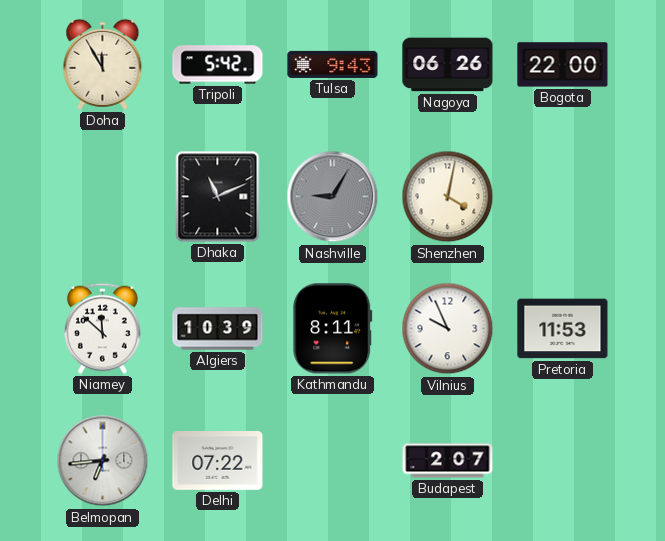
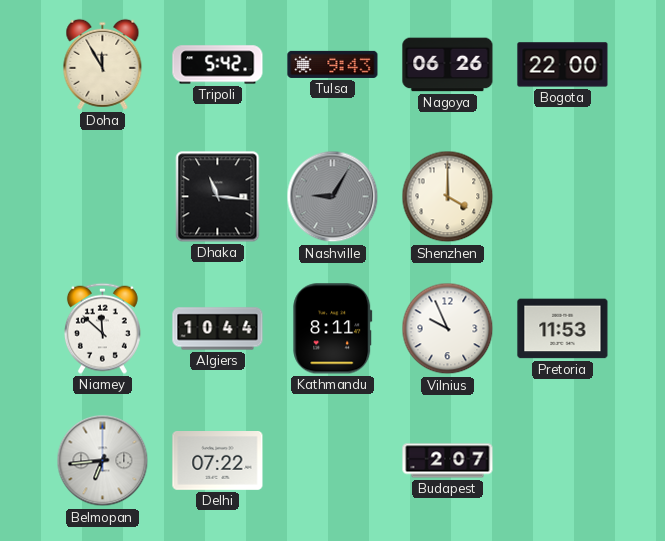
Dhaka: 11:11 -> 11:16 (218, 197)
Shenzhen: 4:02 -> 4:00 (448, 197)
Algiers: 10:39 -> 10:44 (218, 329)
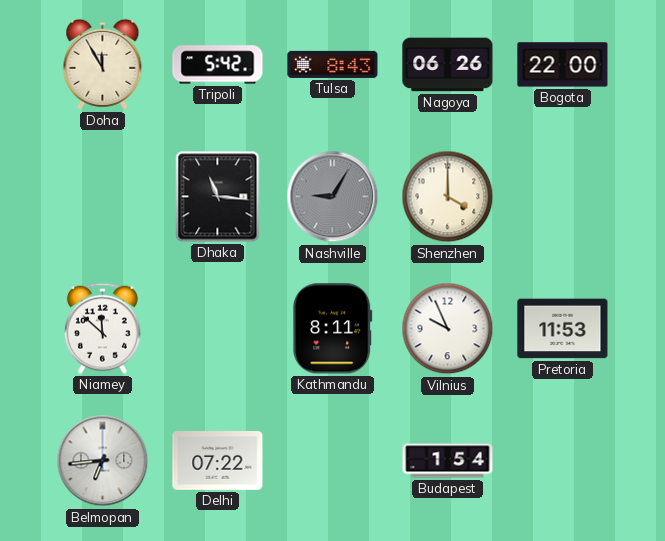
Tulsa: 9:43 -> 8:43 (333, 64)
Algiers: 10:44 -> none (218, 329)
Budapest: 2:07 -> 1:54 (448, 461)
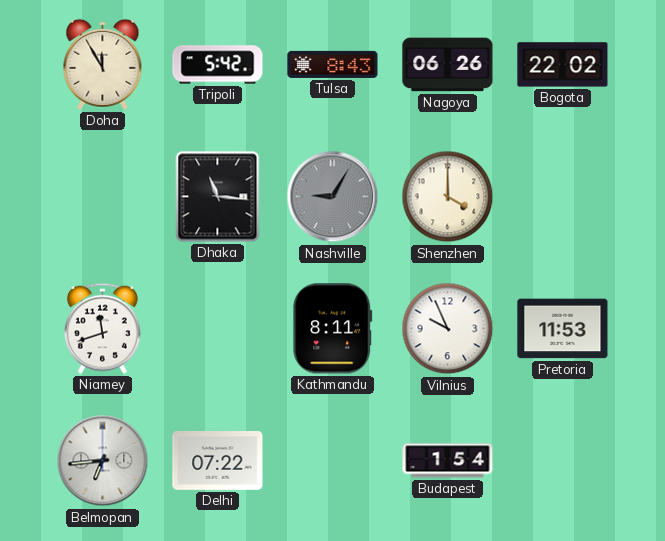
Bogota: 22:00 -> 22:02 (563, 65)
Niamey: 11:52 -> 11:42 (102, 328)
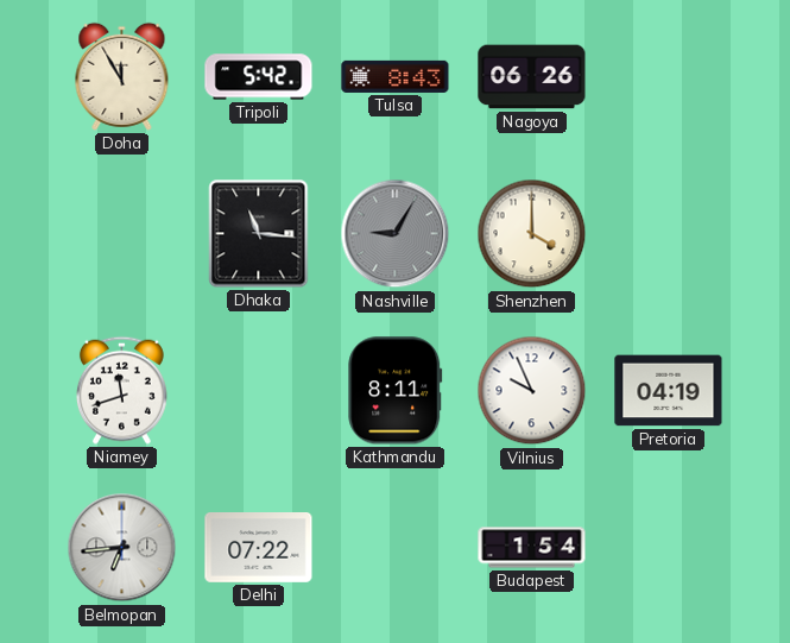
Bogota: 22:02 -> none (563, 65)
Pretoria: 11:53 -> 04:19 (669, 391)
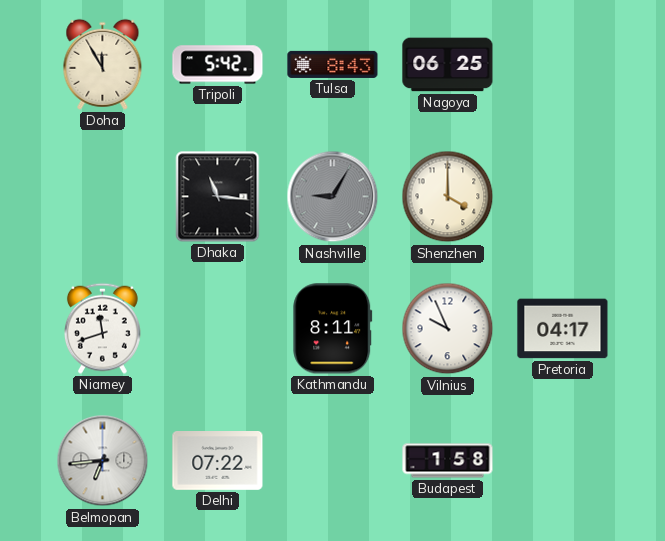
Nagoya: 06:26 -> 06:25 (448, 65)
Pretoria: 04:19 -> 04:17 (563, 329)
Budapest: 1:54 -> 1:58 (448, 461)
